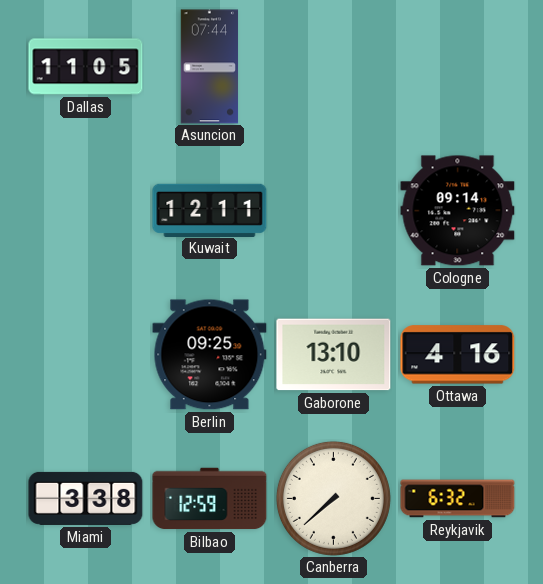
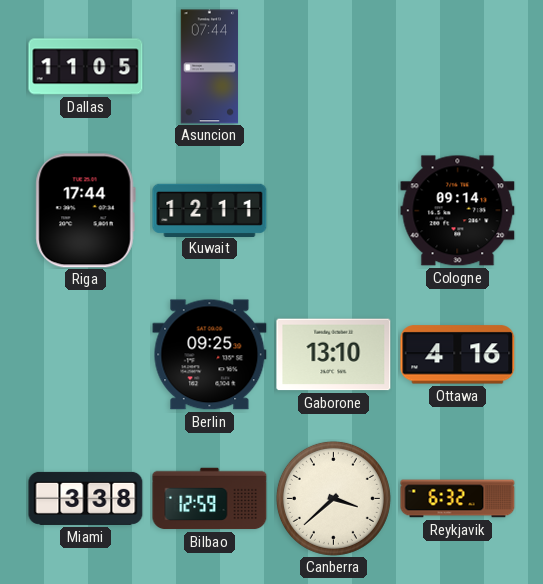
Riga: none -> 17:44 (85, 211)
Canberra: 7:38 -> 3:38 (333, 498)
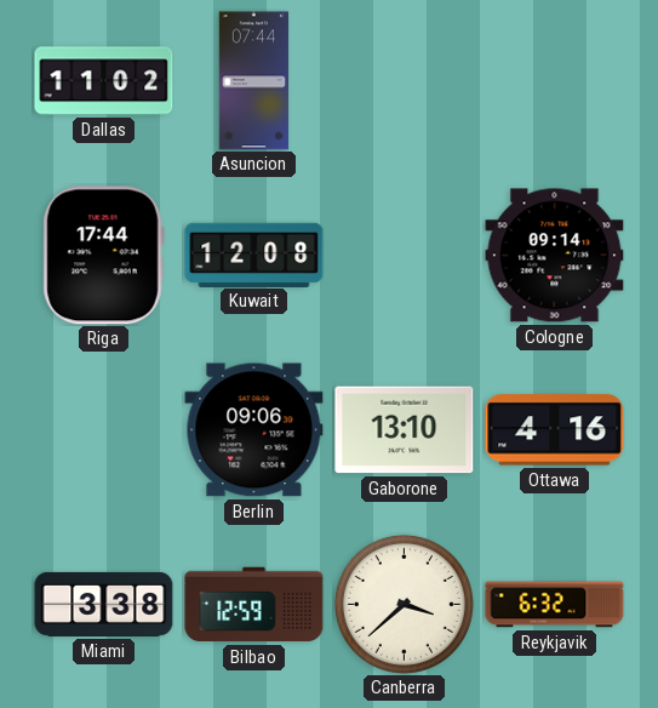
Dallas: 11:05 -> 11:02 (104, 81)
Kuwait: 12:11 -> 12:08 (254, 255)
Berlin: 09:25 -> 09:06 (254, 430)
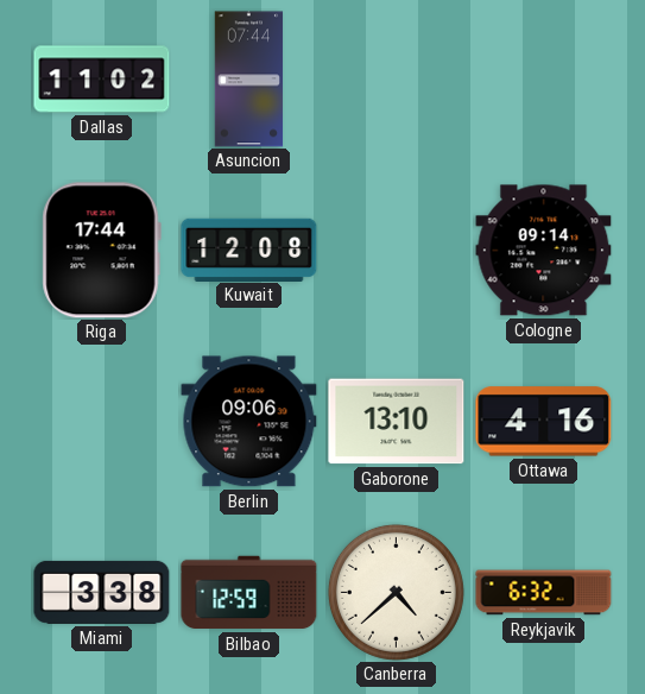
Canberra: 3:38 -> 4:38 (396, 592)
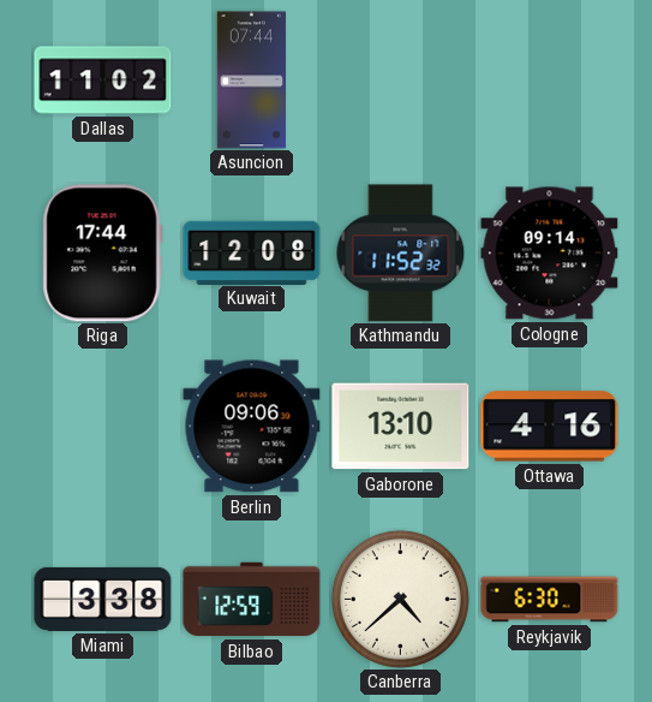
Kathmandu: none -> 11:52 (401, 254)
Reykjavik: 6:32 -> 6:30 (550, 600)
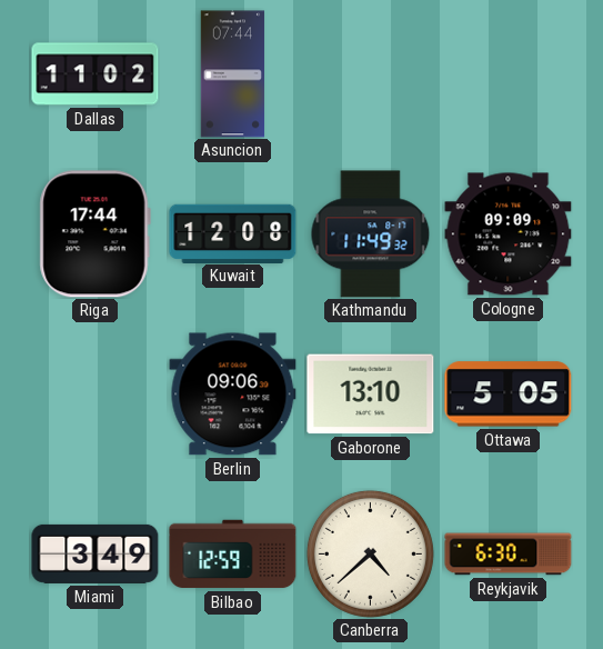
Kathmandu: 11:52 -> 11:49 (371, 234)
Cologne: 09:14 -> 09:09 (509, 234)
Ottawa: 4:16 -> 5:05 (509, 395)
Miami: 3:38 -> 3:49 (96, 553)
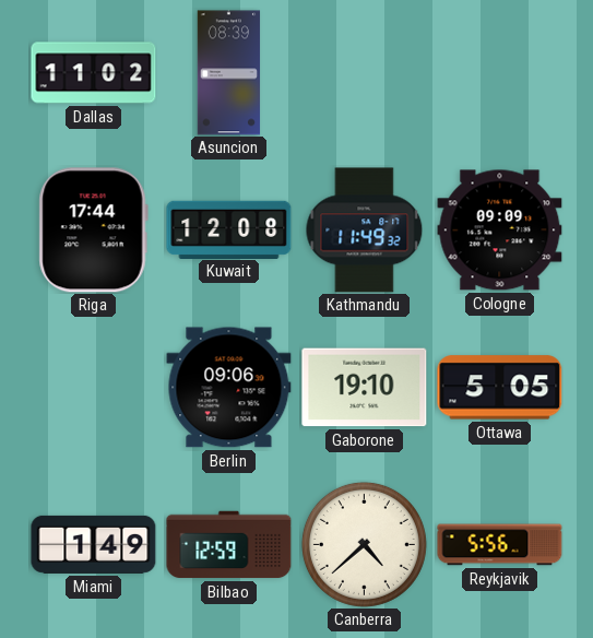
Asuncion: 07:44 -> 08:39 (229, 73)
Gaborone: 13:10 -> 19:10 (365, 388)
Miami: 3:49 -> 1:49 (94, 544)
Reykjavik: 6:30 -> 5:56 (500, 545)
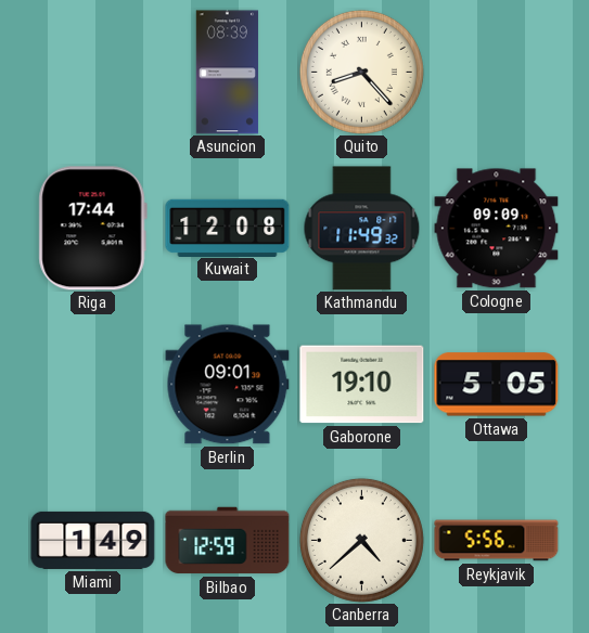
Dallas: 11:02 -> none (94, 73)
Quito: none -> 8:23 (361, 72)
Berlin: 09:06 -> 09:01 (228, 385)
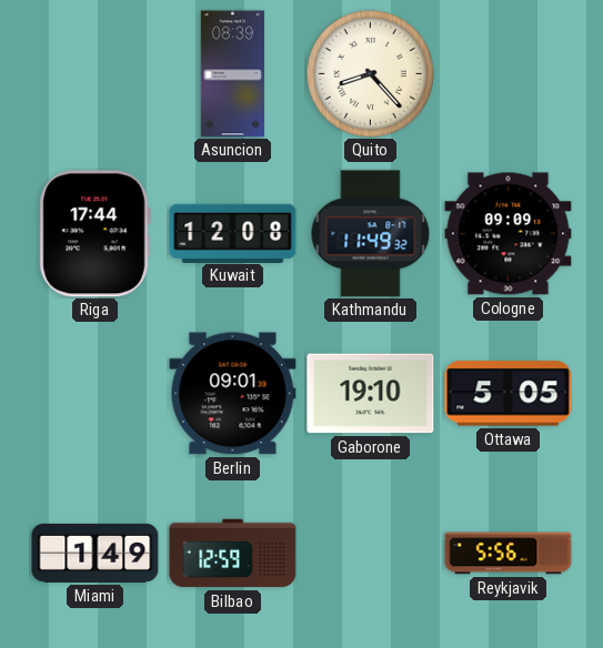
Canberra: 4:38 -> none (361, 540)
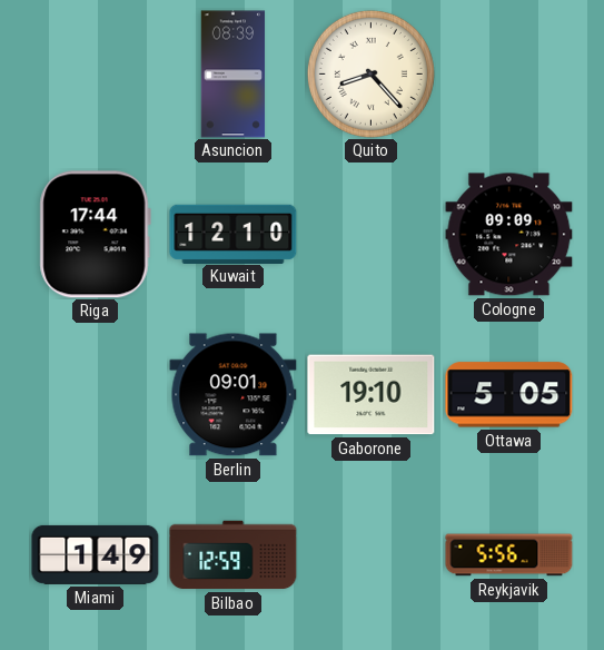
Kuwait: 12:08 -> 12:10 (234, 234)
Kathmandu: 11:49 -> none (371, 234)
